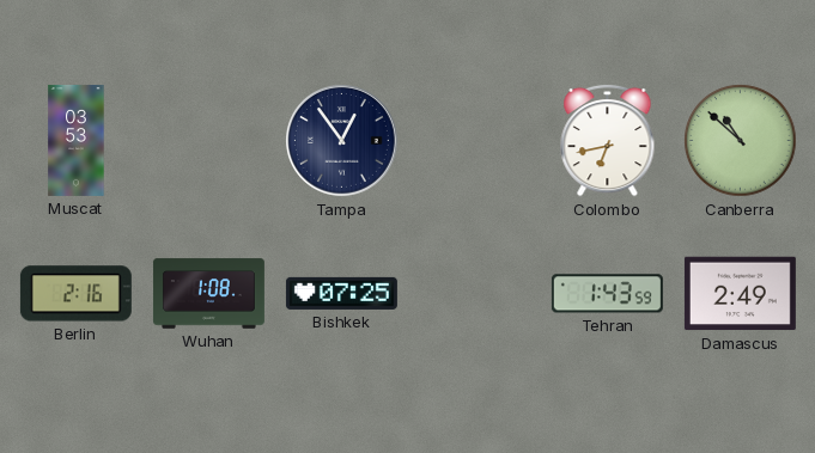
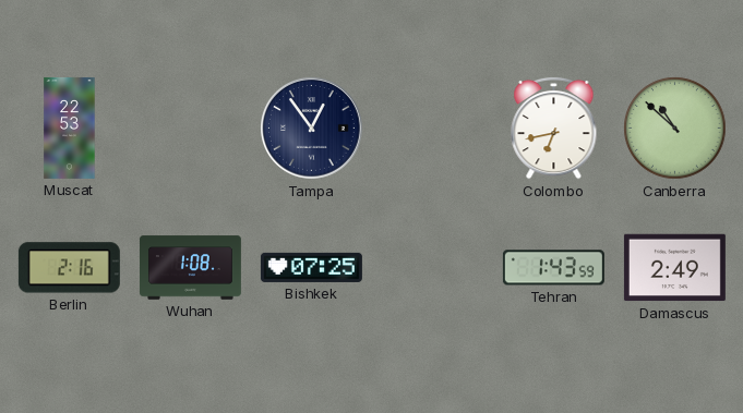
Muscat: 03:53 -> 22:53 (70, 127)
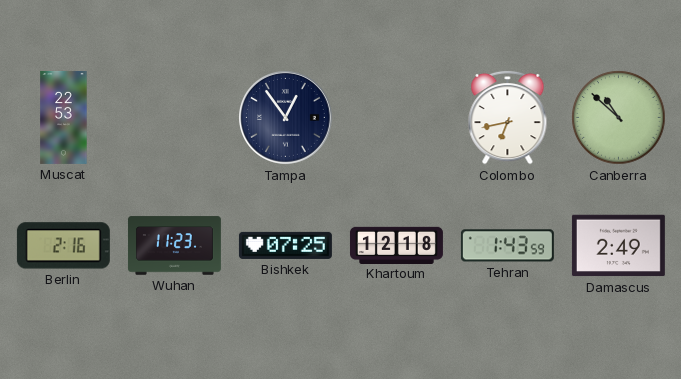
Wuhan: 1:08 -> 11:23 (174, 246)
Khartoum: none -> 12:18 (396, 245)
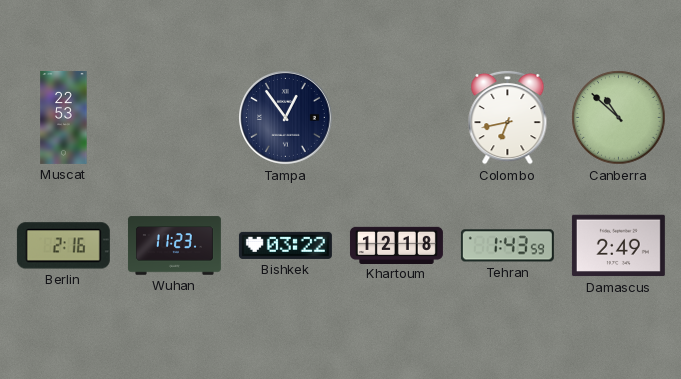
Bishkek: 07:25 -> 03:22 (285, 245)
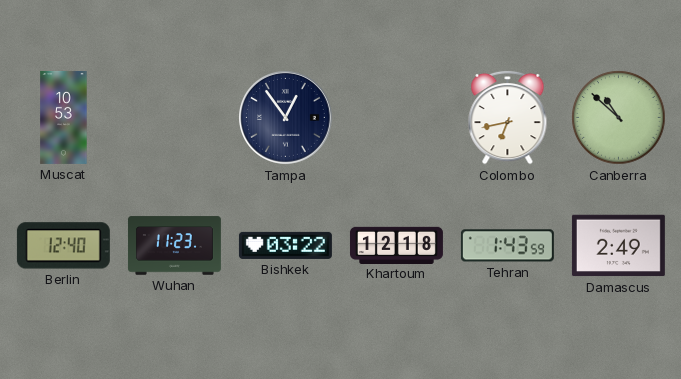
Muscat: 22:53 -> 10:53 (64, 117)
Berlin: 2:16 -> 12:40 (63, 246)
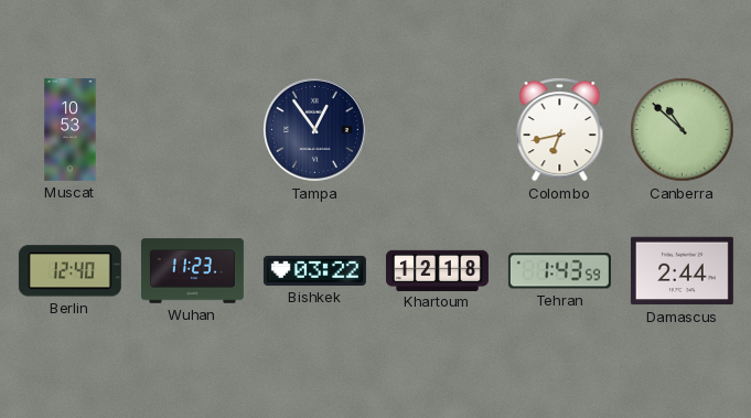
Damascus: 2:49 -> 2:44 (682, 271)
